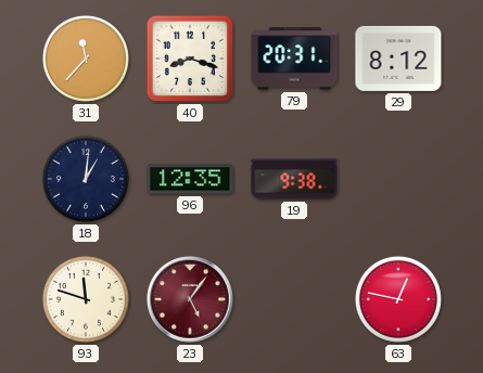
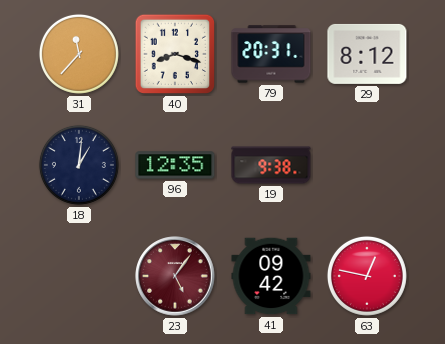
93: 11:48 -> none (86, 299)
41: none -> 09:42 (271, 276)
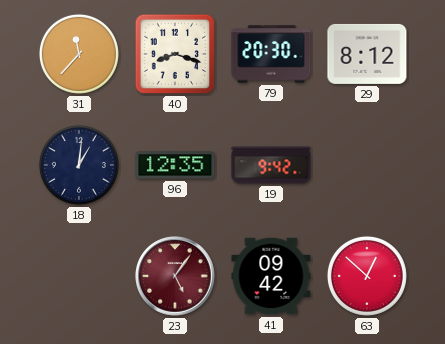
79: 20:31 -> 20:30 (271, 54)
19: 9:38 -> 9:42 (271, 165)
63: 12:47 -> 12:52 (367, 276)
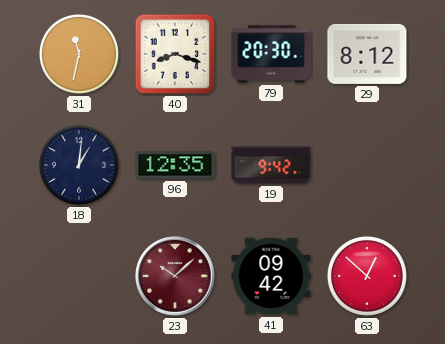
31: 11:37 -> 11:32 (79, 54)
23: 5:06 -> 10:08 (175, 276)
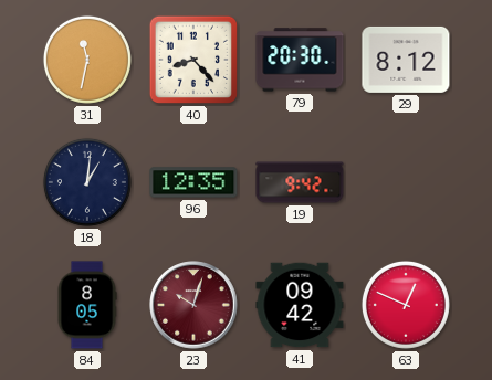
40: 8:18 -> 8:23 (193, 60)
84: none -> 8:05 (87, 305)
23: 10:08 -> 10:03 (193, 305)
63: 12:52 -> 12:49 (406, 305)
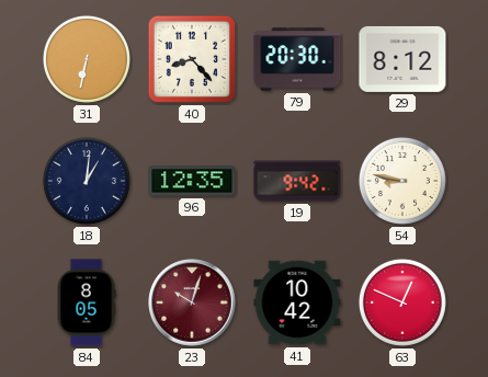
31: 11:32 -> 6:32 (87, 59)
54: none -> 8:47 (402, 181)
41: 09:42 -> 10:42 (297, 302)
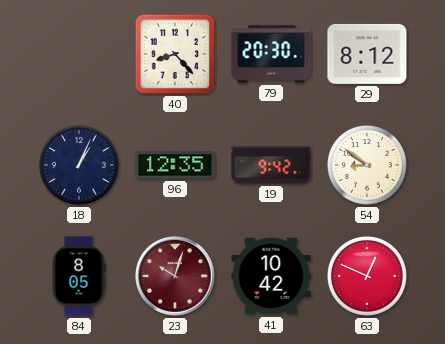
31: 6:32 -> none (87, 59)
18: 1:01 -> 1:04 (79, 165)
54: 8:47 -> 8:51 (367, 165)
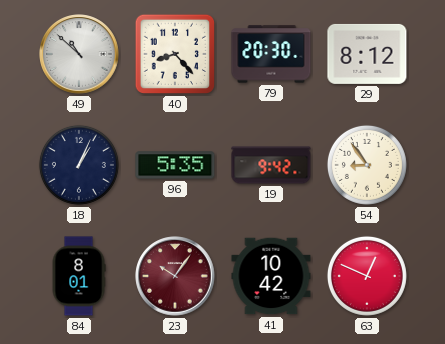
49: none -> 10:52 (79, 54)
96: 12:35 -> 5:35 (175, 165)
54: 8:51 -> 8:54 (367, 165)
84: 8:05 -> 8:01 (79, 276)
23: 10:03 -> 10:06 (175, 276)
